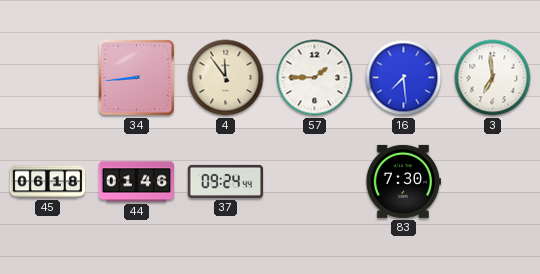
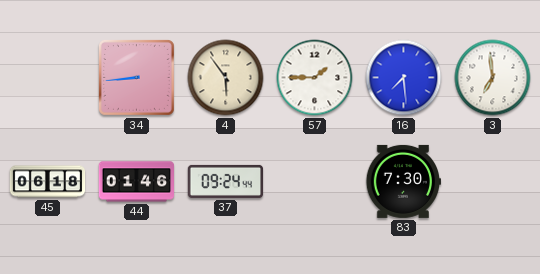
4: 11:54 -> 5:54 (226, 78)
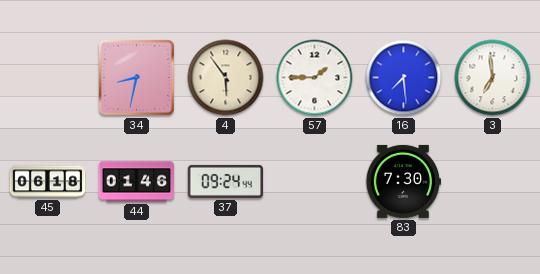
34: 8:44 -> 8:32 (136, 77)
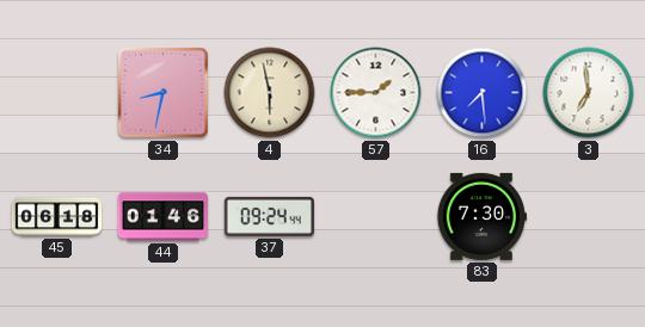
4: 5:54 -> 5:58 (270, 93)
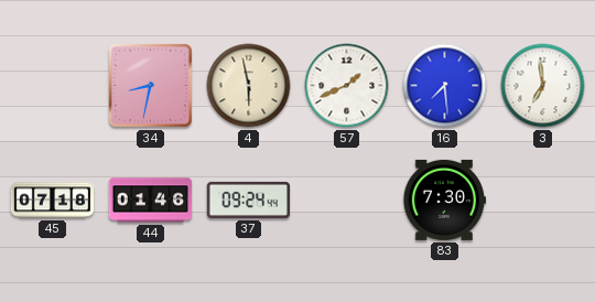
57: 1:45 -> 1:41 (347, 86)
45: 06:18 -> 07:18 (53, 201)
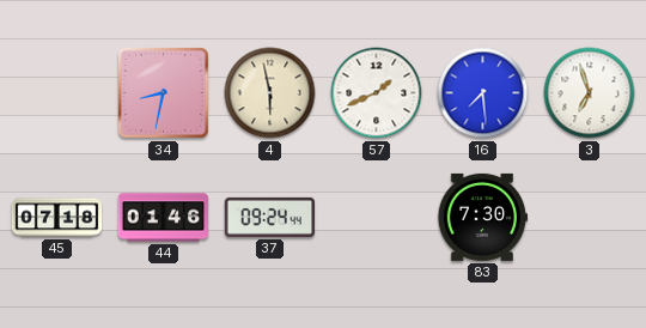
3: 6:59 -> 6:57 (590, 93)
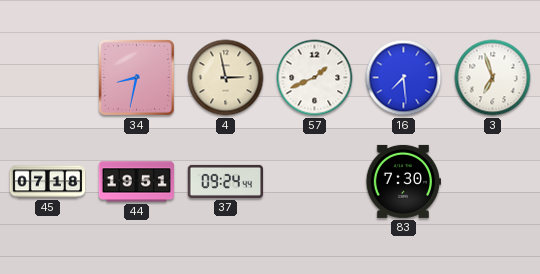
4: 5:58 -> 2:58 (226, 78)
44: 01:46 -> 19:51 (137, 182)
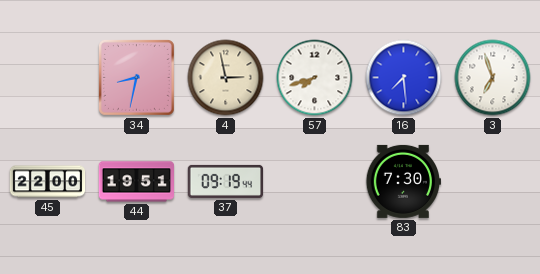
57: 1:41 -> 7:42 (315, 78)
45: 07:18 -> 22:00 (48, 182)
37: 09:24 -> 09:19 (226, 181)
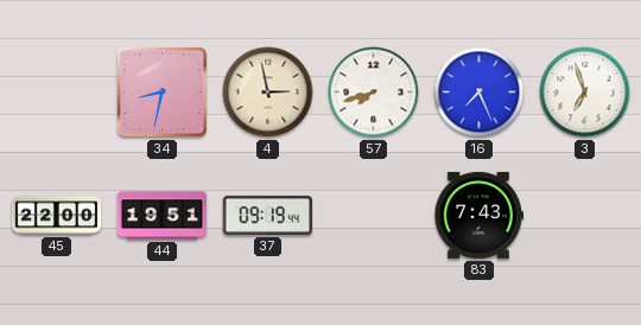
16: 7:29 -> 7:26 (480, 93)
83: 7:30 -> 7:43 (478, 215)
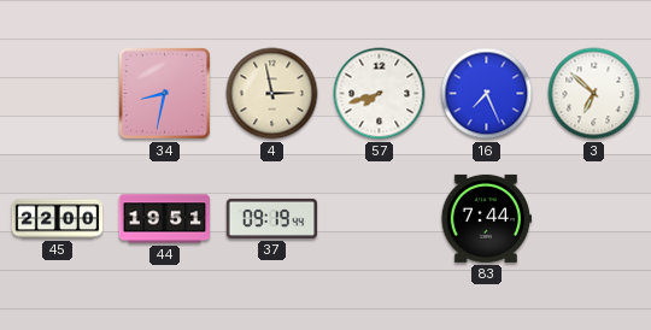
3: 6:57 -> 6:52 (594, 94)
83: 7:43 -> 7:44 (486, 218)
